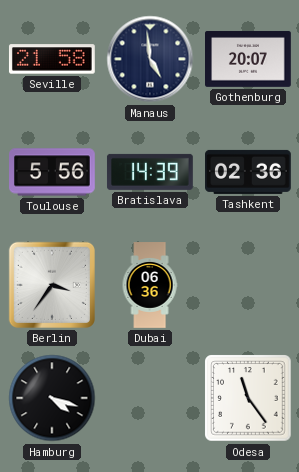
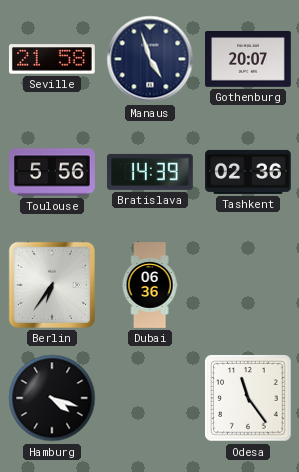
Manaus: 4:59 -> 4:57 (150, 59)
Berlin: 3:36 -> 6:36 (52, 285)
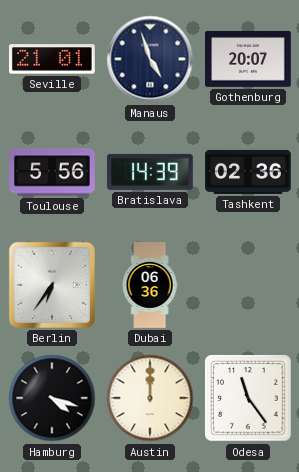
Seville: 21:58 -> 21:01 (52, 59)
Austin: none -> 12:00 (150, 398)
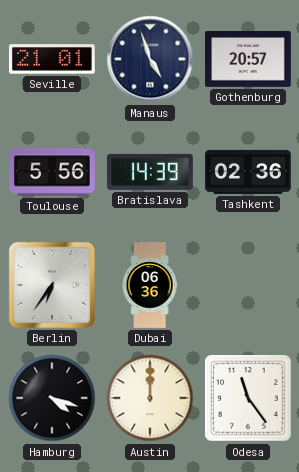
Gothenburg: 20:07 -> 20:57 (249, 59)
